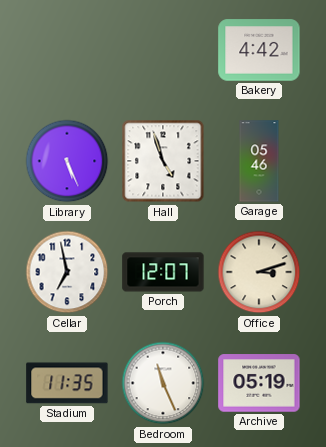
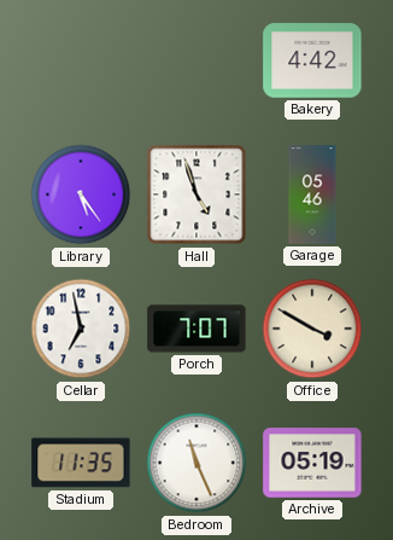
Library: 5:26 -> 5:24 (81, 194)
Porch: 12:07 -> 7:07 (196, 329)
Office: 3:12 -> 3:50 (312, 329)
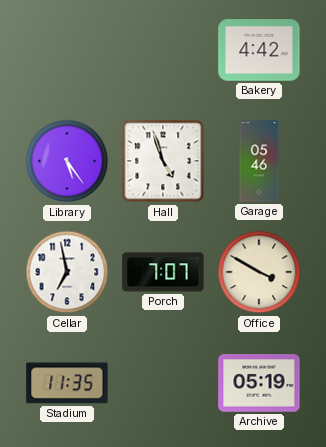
Bedroom: 11:26 -> none (196, 463)
